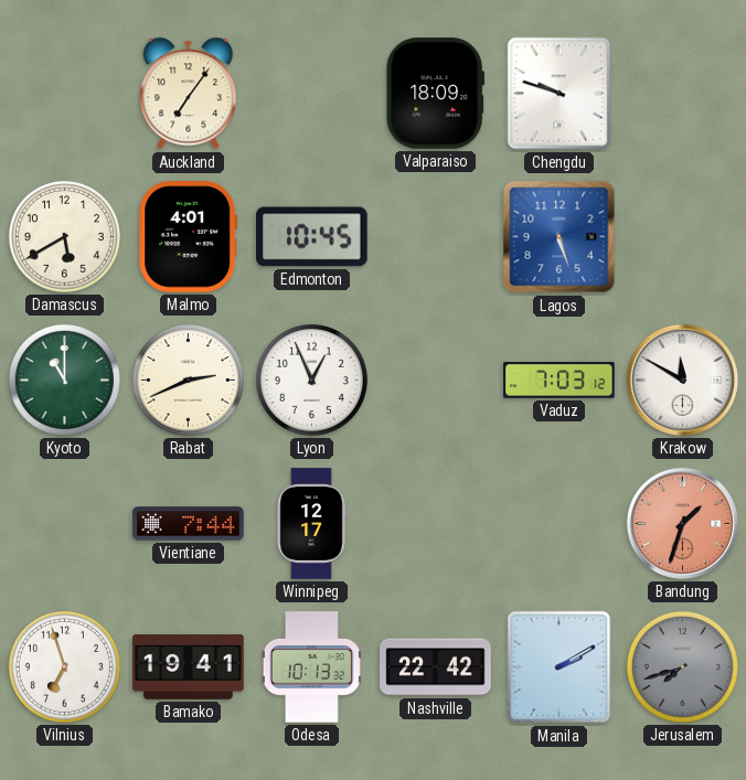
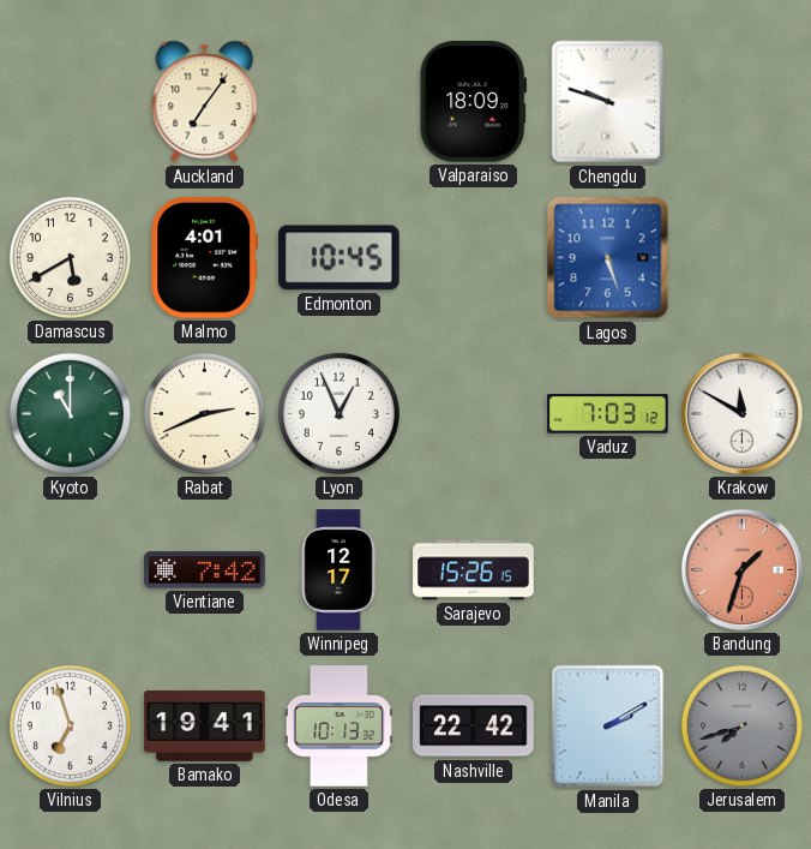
Vientiane: 7:44 -> 7:42 (205, 570)
Sarajevo: none -> 15:26 (474, 570)
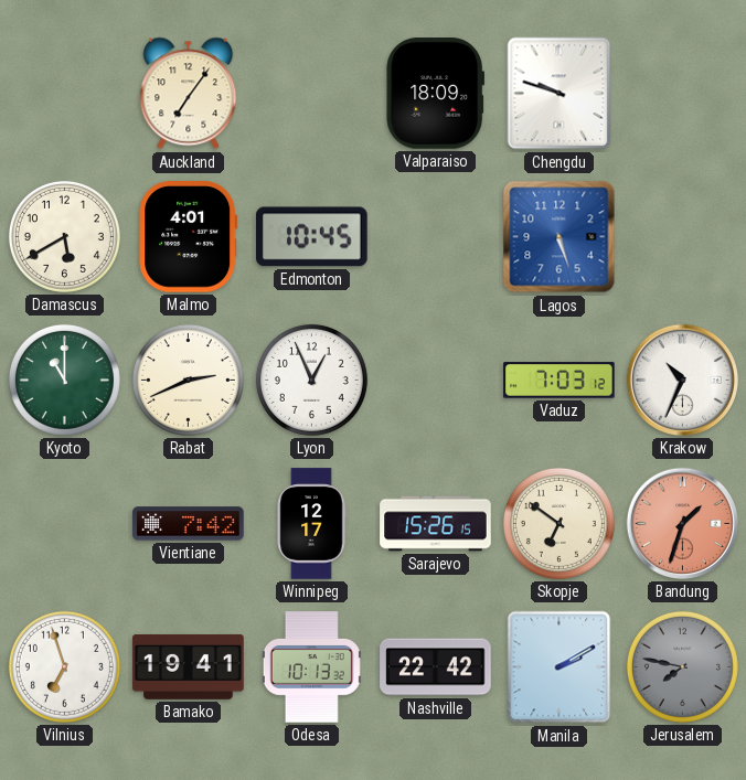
Krakow: 11:50 -> 10:34 (682, 380)
Skopje: none -> 6:51 (558, 523)
Jerusalem: 7:42 -> 7:47 (682, 666)
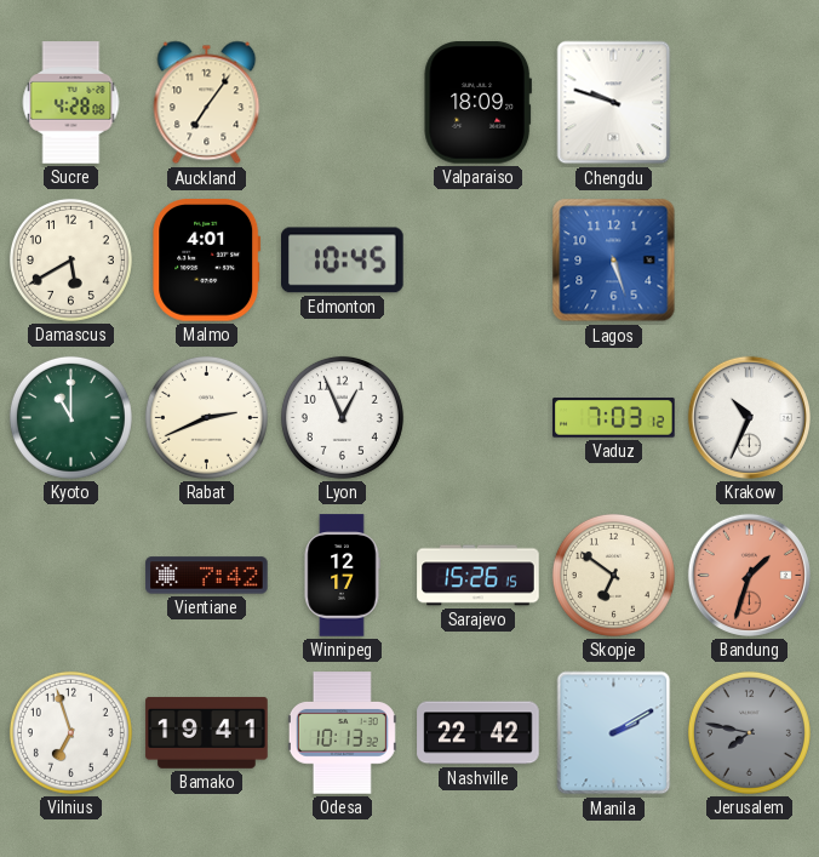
Sucre: none -> 4:28 (71, 103)
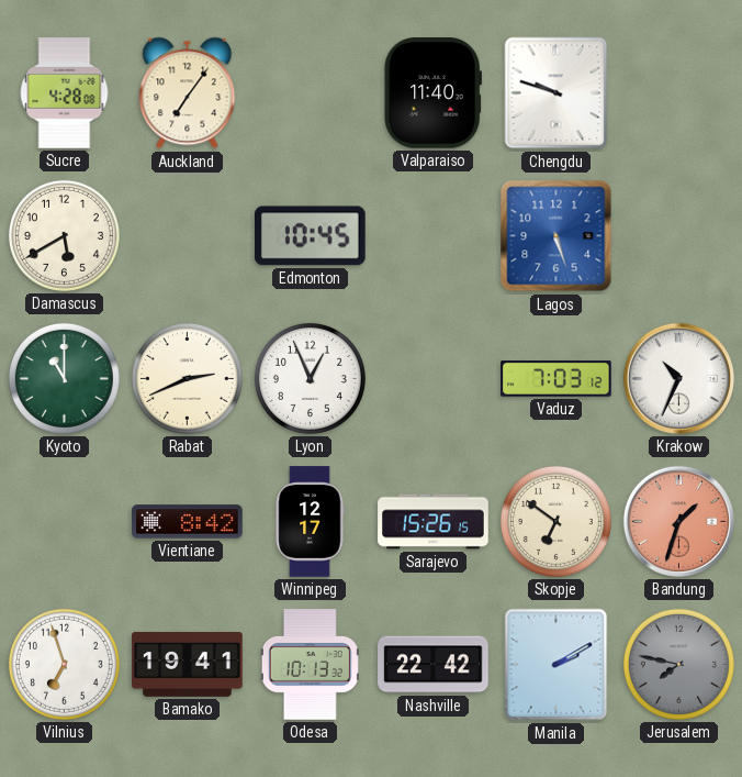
Valparaiso: 18:09 -> 11:40 (432, 93)
Malmo: 4:01 -> none (207, 261)
Vientiane: 7:42 -> 8:42 (188, 522)
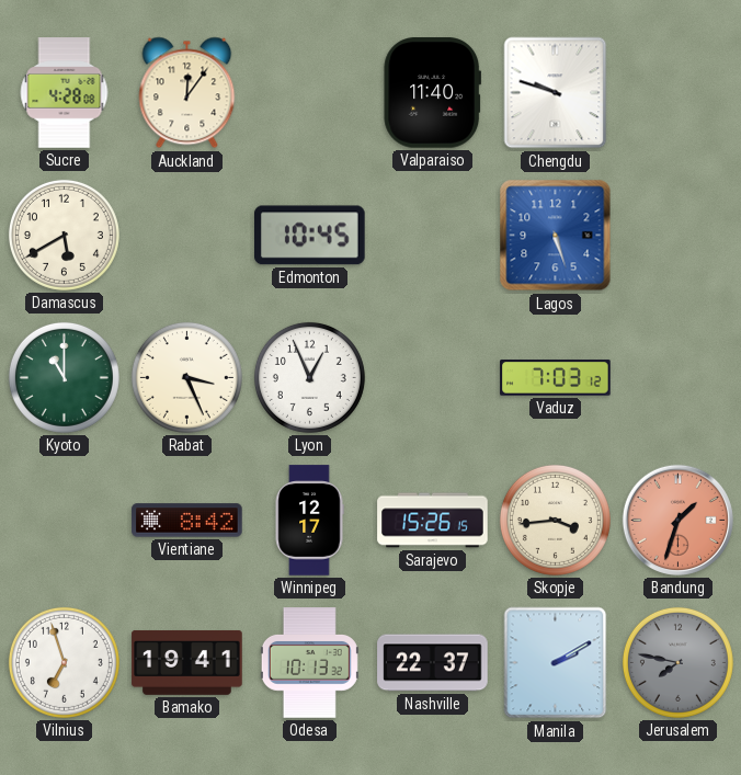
Auckland: 7:06 -> 12:06 (187, 93)
Rabat: 2:41 -> 3:26 (186, 377)
Krakow: 10:34 -> none (678, 378)
Skopje: 6:51 -> 3:44 (555, 520)
Nashville: 22:42 -> 22:37 (433, 663)
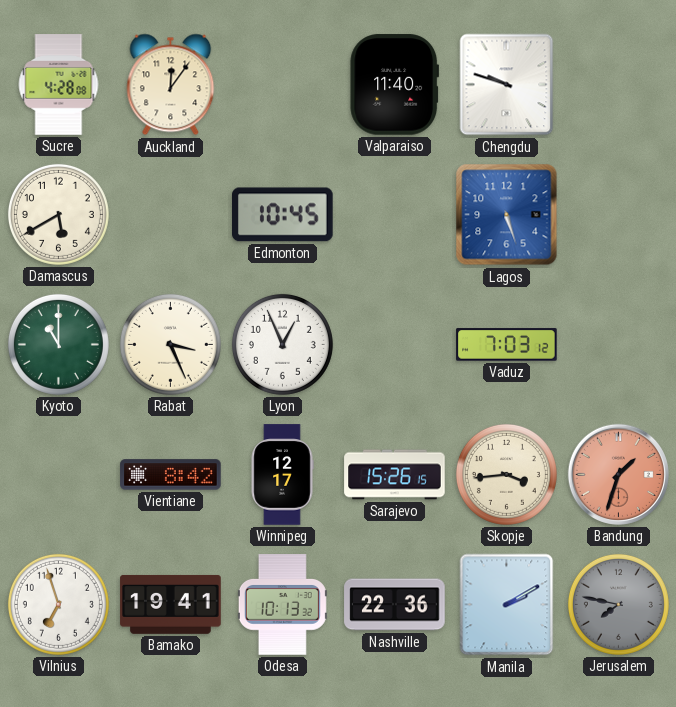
Nashville: 22:37 -> 22:36 (395, 605)
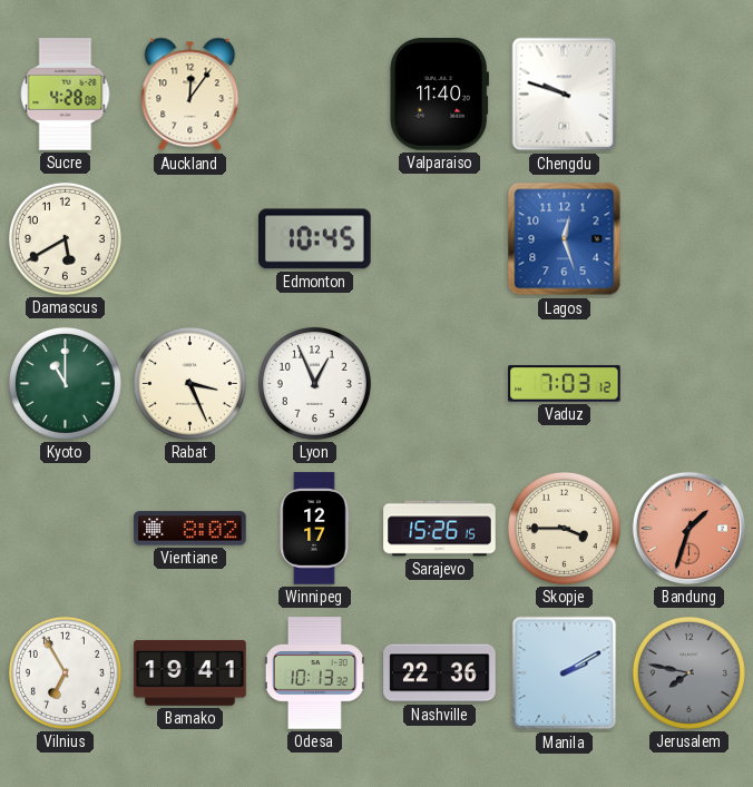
Lagos: 5:27 -> 12:27 (565, 239)
Vientiane: 8:42 -> 8:02 (190, 529)
Skopje: 3:44 -> 3:45 (564, 528)
Vilnius: 6:57 -> 6:55 (65, 672)
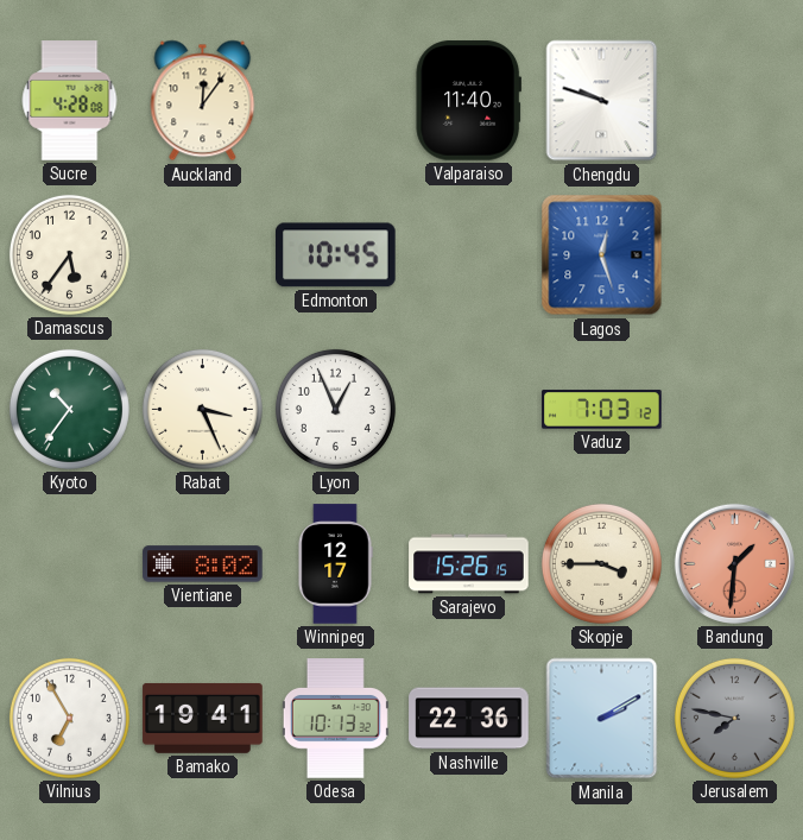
Damascus: 5:40 -> 5:36 (69, 254)
Kyoto: 11:00 -> 10:36 (69, 409)
Bandung: 1:33 -> 1:31 (734, 563)
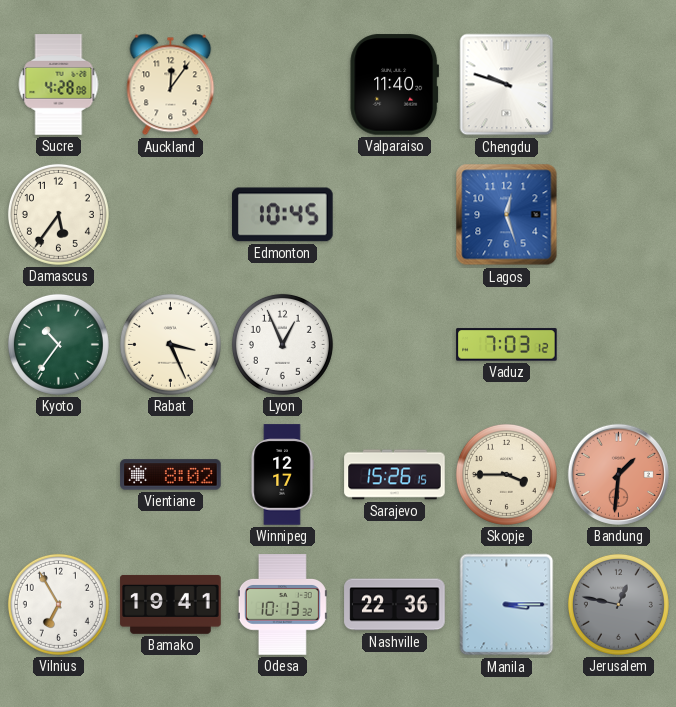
Manila: 2:10 -> 3:15 (507, 605)
Jerusalem: 7:47 -> 12:47 (618, 604)
